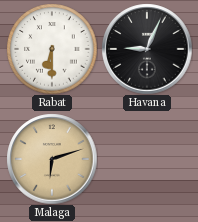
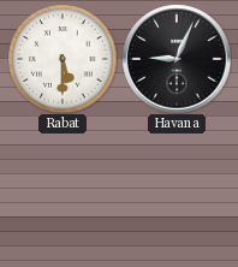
Rabat: 6:30 -> 5:30 (63, 59)
Malaga: 6:12 -> none (52, 159)
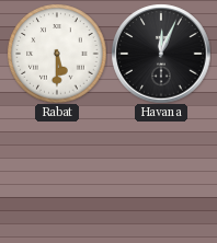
Havana: 9:04 -> 12:04 (161, 54)
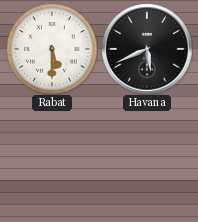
Havana: 12:04 -> 5:41 (147, 49)
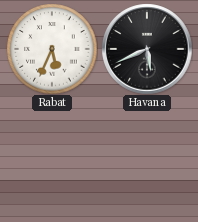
Rabat: 5:30 -> 5:34 (52, 49)
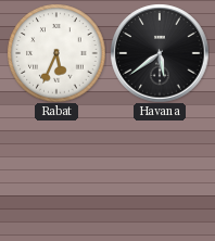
Havana: 5:41 -> 5:39 (160, 53)
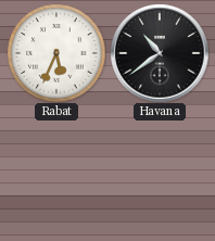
Havana: 5:39 -> 10:39 (160, 53)
